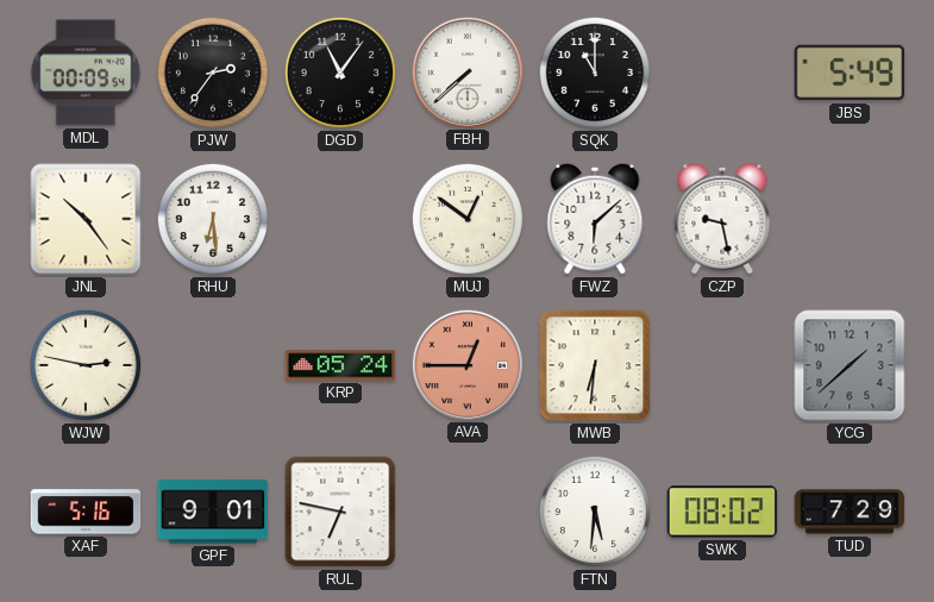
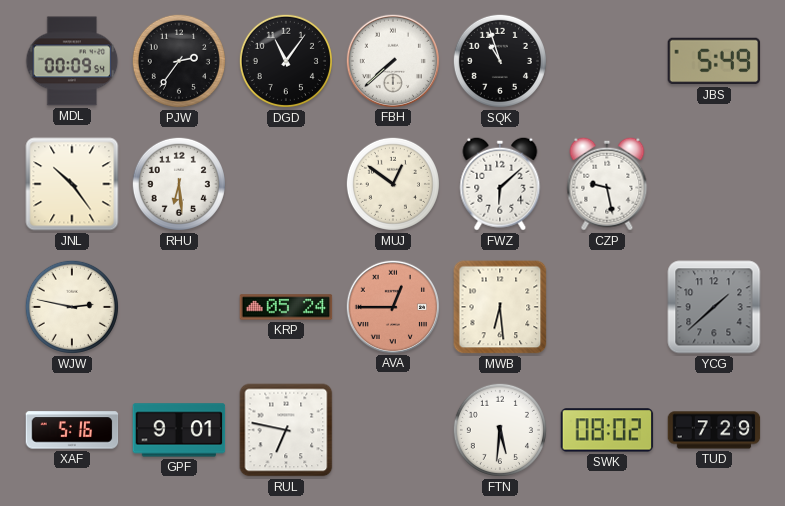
SQK: 11:00 -> 10:57 (500, 61)
MWB: 6:31 -> 6:29 (500, 307)
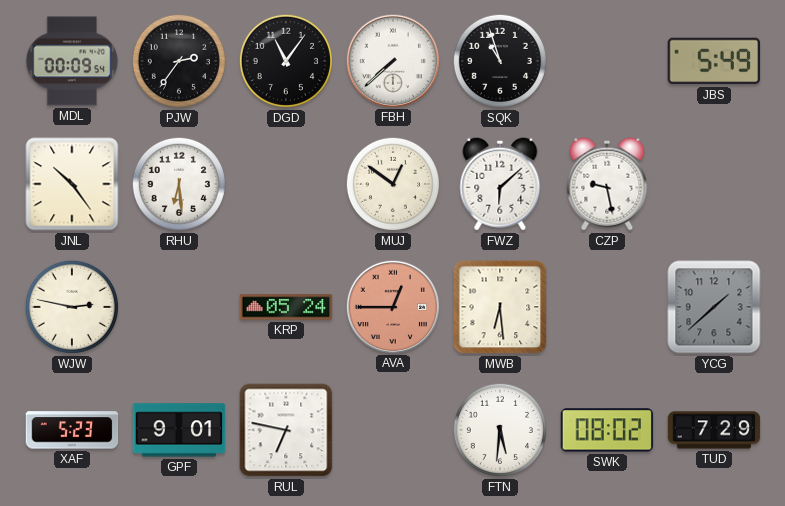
XAF: 5:16 -> 5:23 (72, 430)
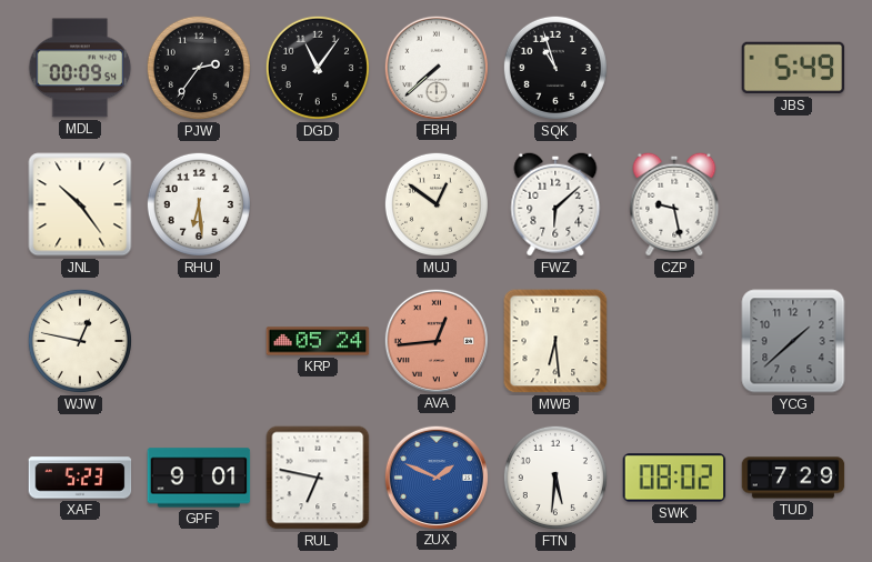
WJW: 2:47 -> 12:47 (80, 341)
AVA: 12:45 -> 12:44 (435, 340)
ZUX: none -> 1:49 (435, 476)
